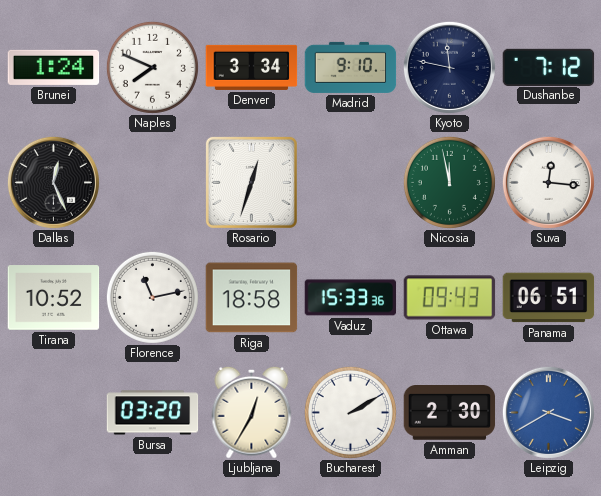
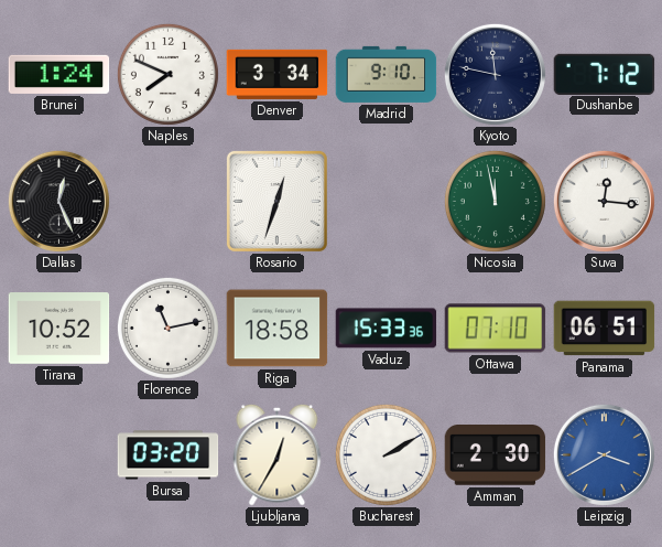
Ottawa: 09:43 -> 07:10 (496, 329)
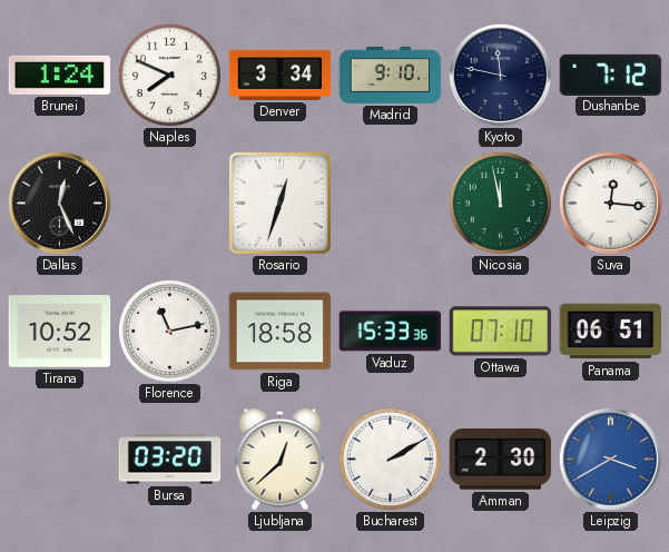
Ljubljana: 12:35 -> 12:38 (281, 459)
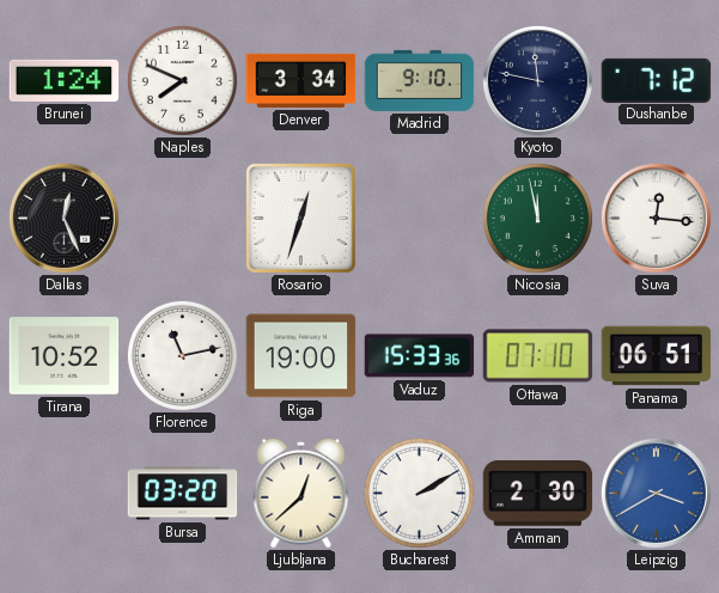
Riga: 18:58 -> 19:00 (301, 356)
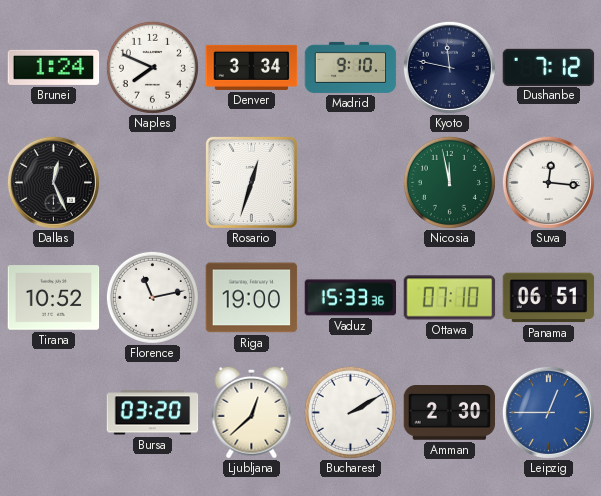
Leipzig: 3:40 -> 12:45 (548, 412)
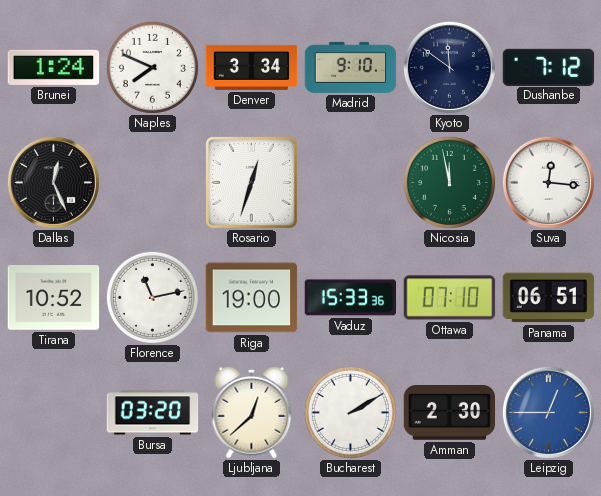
Kyoto: 11:47 -> 11:51 (449, 67)
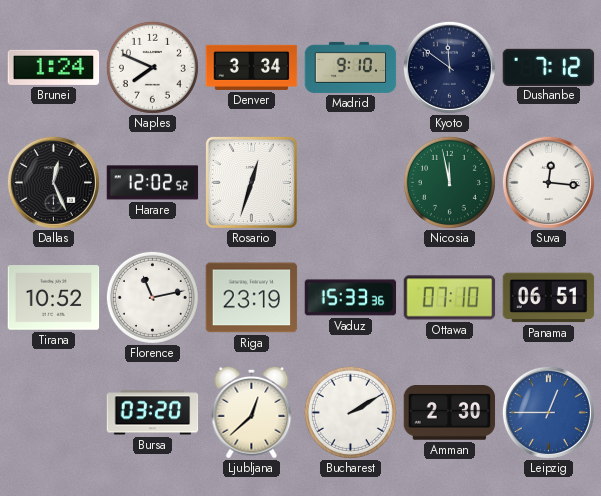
Harare: none -> 12:02 (153, 183)
Riga: 19:00 -> 23:19 (252, 298)
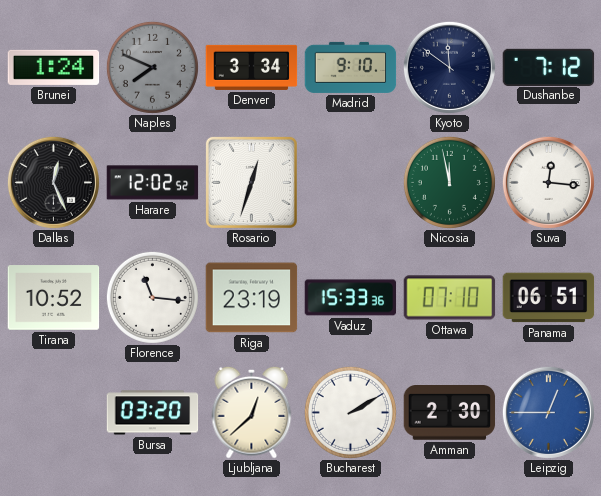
Naples dial: white -> grey (152, 67)
Florence: 11:13 -> 11:16 (152, 297)
